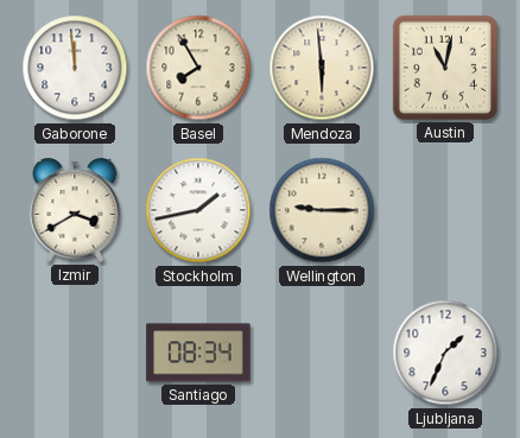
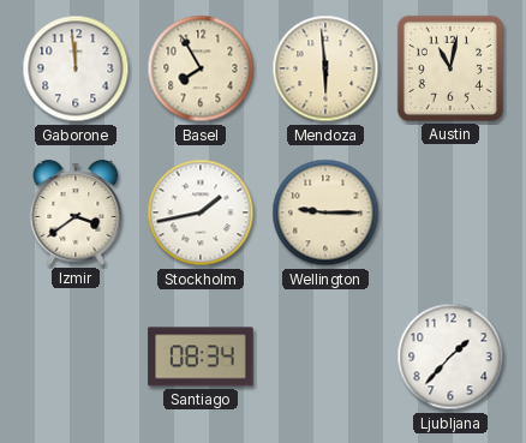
Izmir: 3:40 -> 3:39 (76, 214)
Ljubljana: 1:34 -> 1:37 (450, 357)
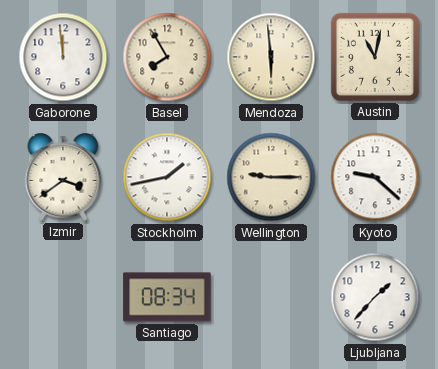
Kyoto: none -> 9:22 (375, 177)
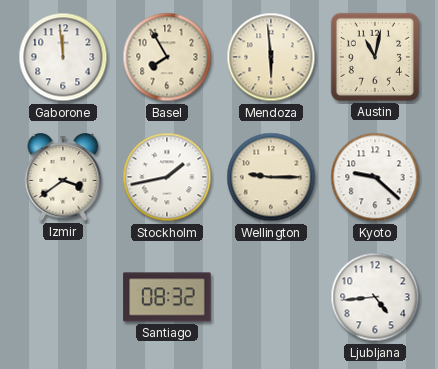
Santiago: 08:34 -> 08:32 (167, 297)
Ljubljana: 1:37 -> 4:44 (375, 297)
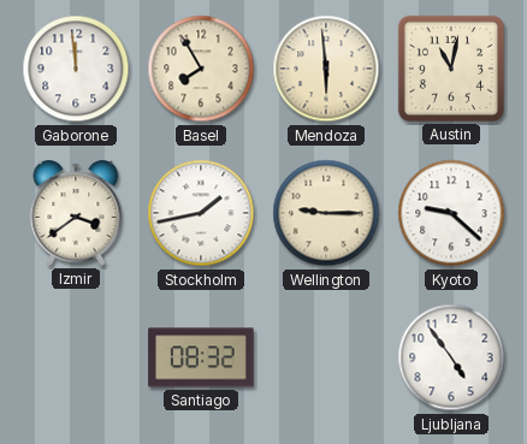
Ljubljana: 4:44 -> 4:54 (451, 357)
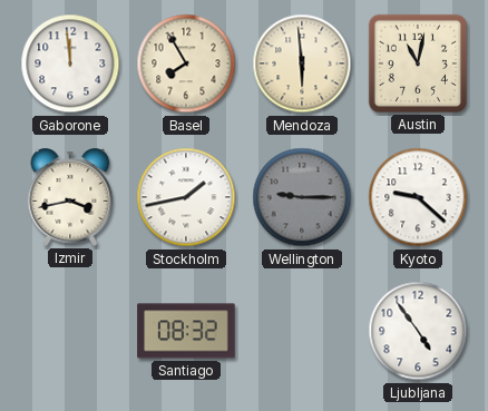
Izmir: 3:39 -> 3:43 (70, 198)
Wellington dial: cream -> grey (302, 197)
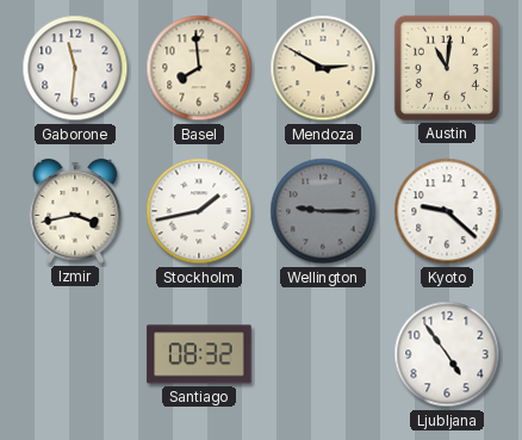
Gaborone: 11:59 -> 11:31 (75, 68)
Basel: 7:55 -> 7:59 (199, 68)
Mendoza: 5:59 -> 2:50 (323, 68)
Austin: 11:02 -> 11:01 (447, 68)
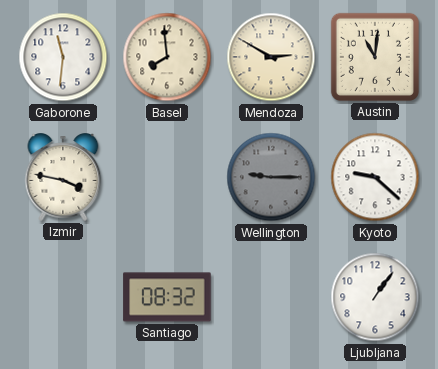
Izmir: 3:43 -> 3:47 (63, 178)
Stockholm: 1:43 -> none (199, 211)
Ljubljana: 4:54 -> 1:06 (375, 297)
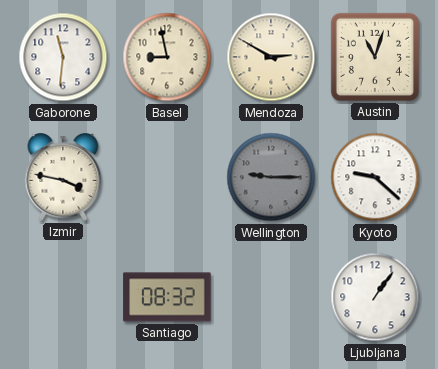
Basel: 7:59 -> 8:58 (167, 57)
Austin: 11:01 -> 11:03 (375, 57)
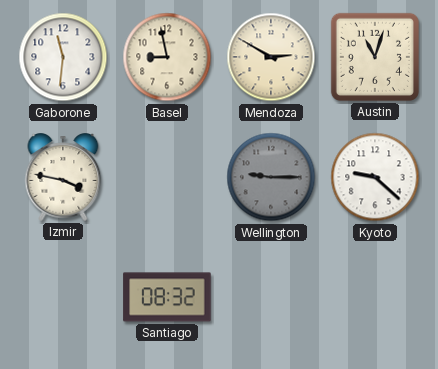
Ljubljana: 1:06 -> none (375, 297)
